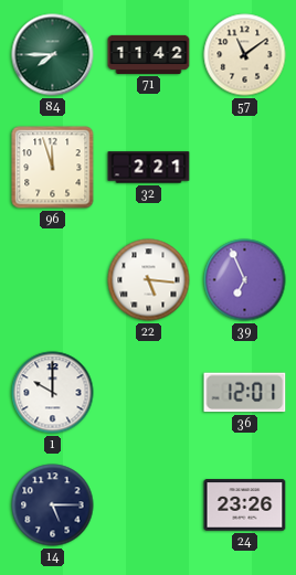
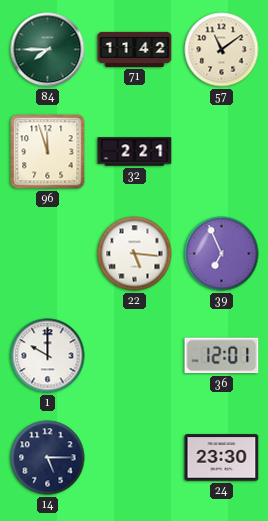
24: 23:26 -> 23:30 (222, 458)
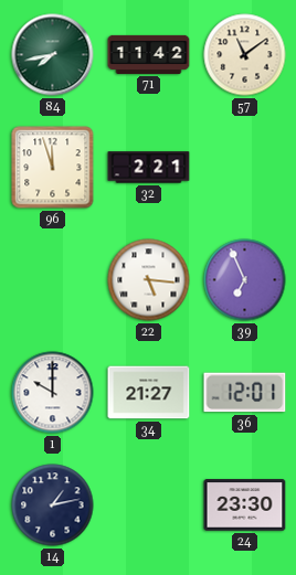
84: 7:45 -> 7:43 (53, 55)
34: none -> 21:27 (149, 393)
14: 5:15 -> 1:13 (53, 505)
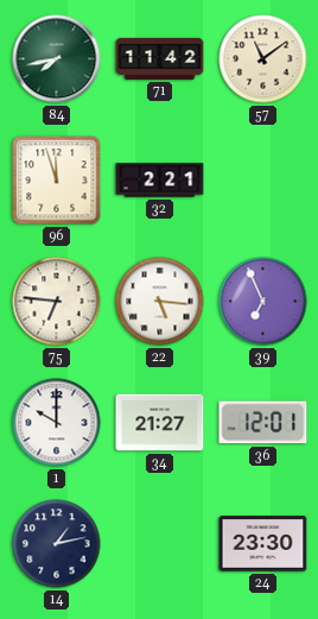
75: none -> 6:46 (57, 302)
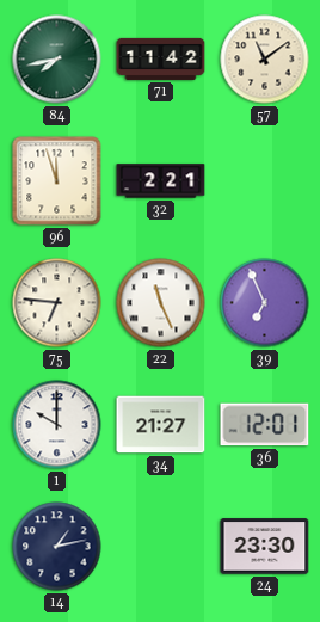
22: 5:16 -> 11:26 (161, 303)
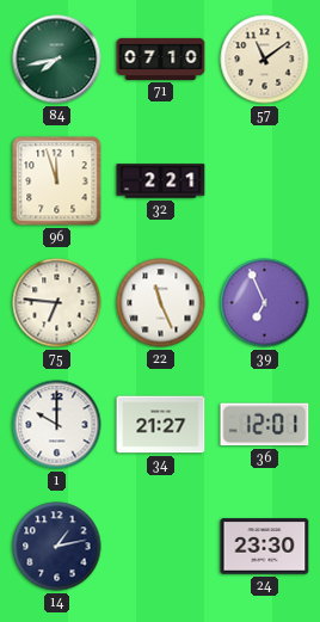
71: 11:42 -> 07:10 (161, 58)
